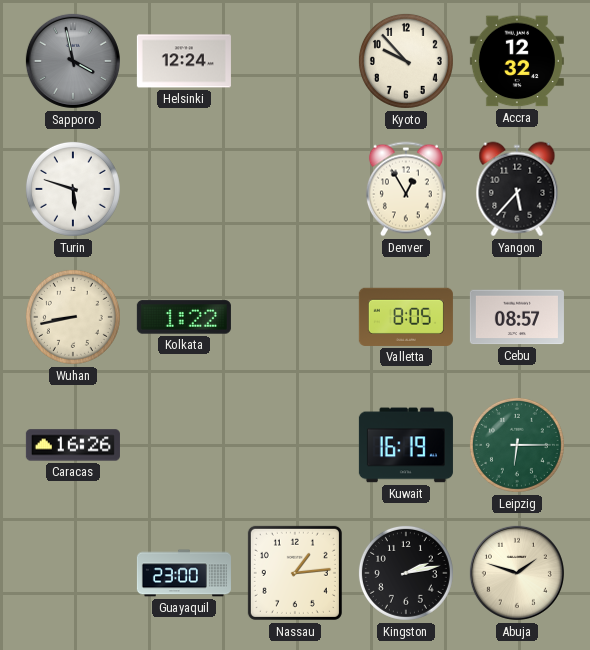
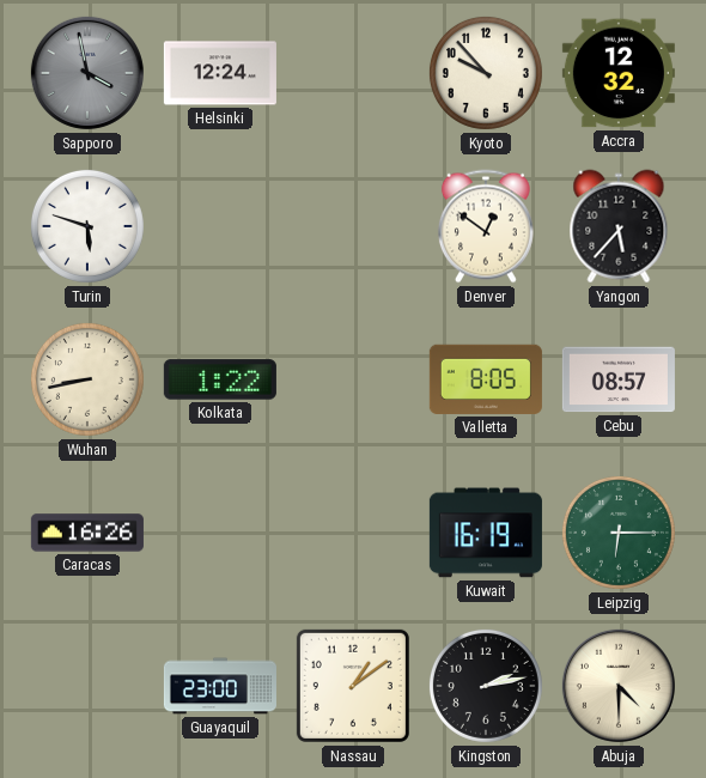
Denver: 12:55 -> 12:51 (486, 226)
Nassau: 1:14 -> 1:09 (353, 686)
Abuja: 1:48 -> 4:30 (619, 686)
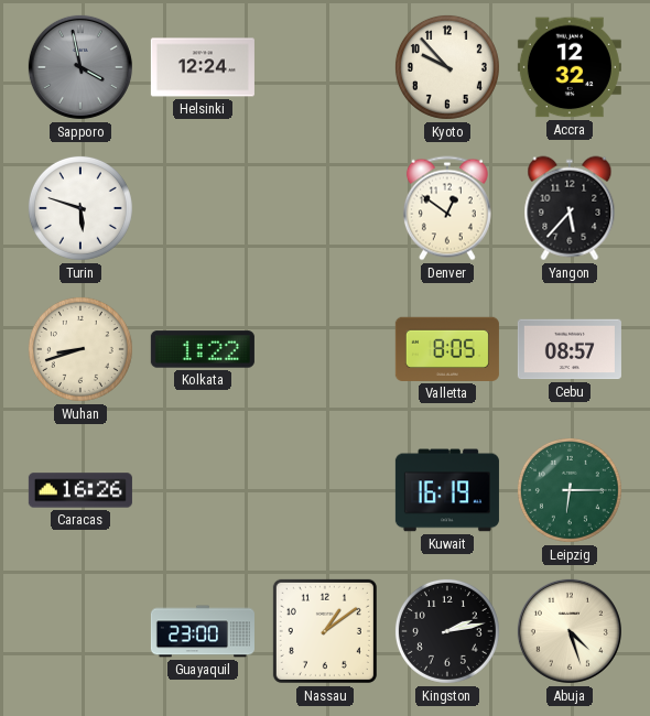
Wuhan: 8:43 -> 8:42 (80, 349)
Abuja: 4:30 -> 4:27 (570, 631)
